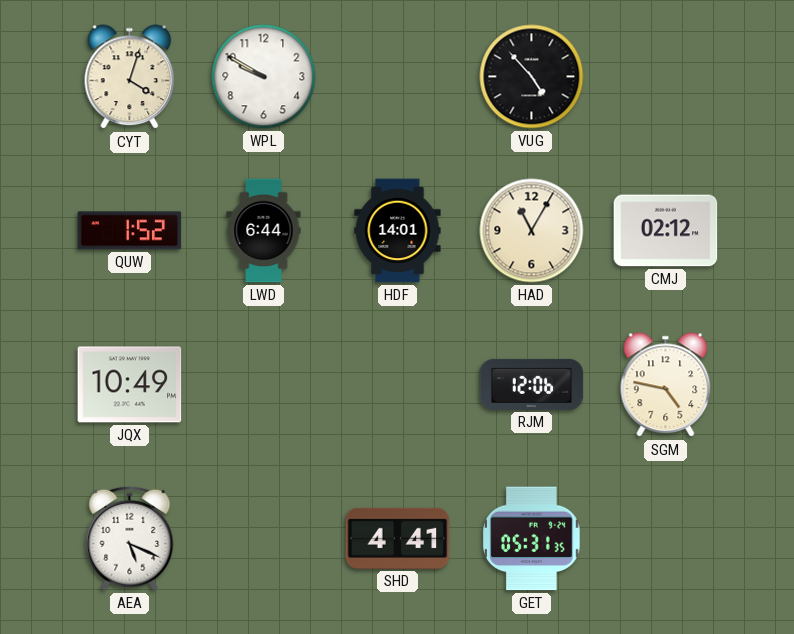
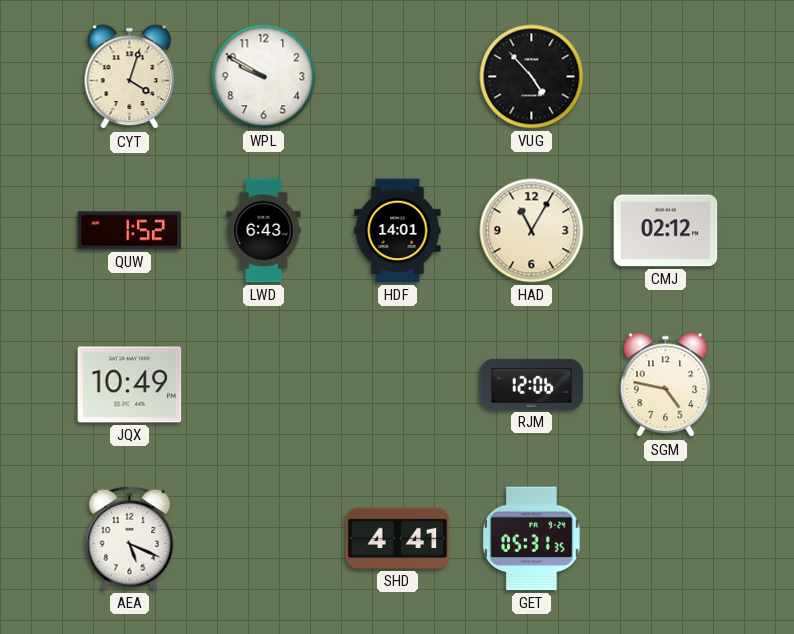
LWD: 6:44 -> 6:43 (264, 231)
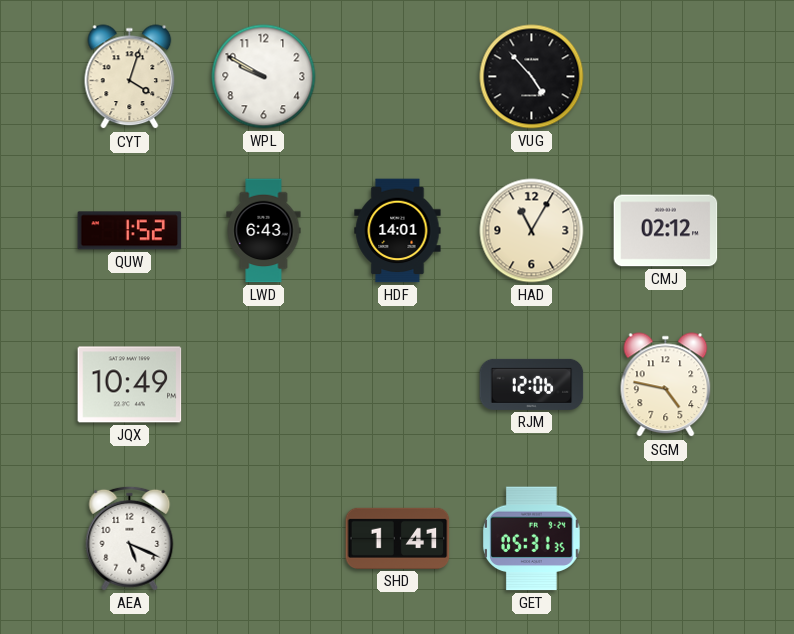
SHD: 4:41 -> 1:41 (398, 538)
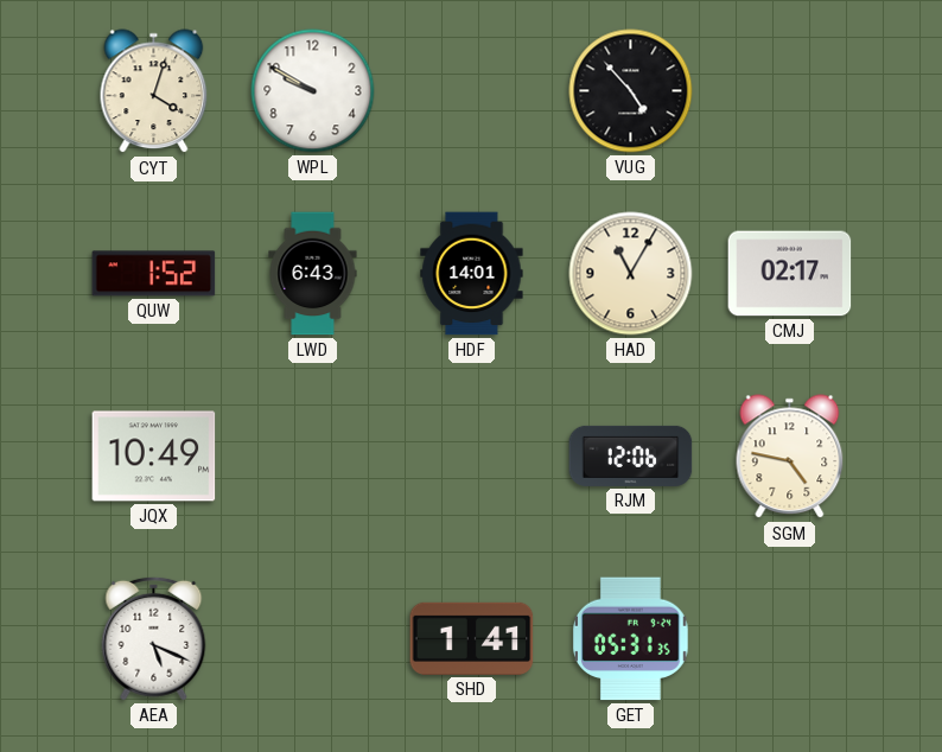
CMJ: 02:12 -> 02:17 (790, 274)
